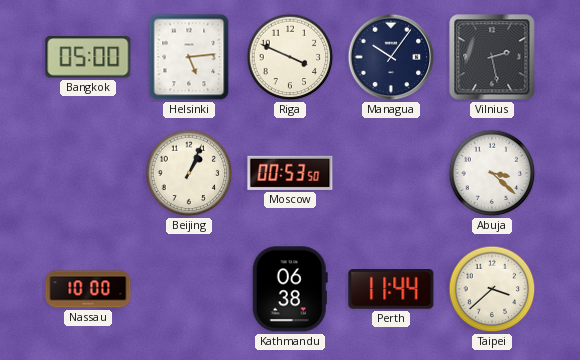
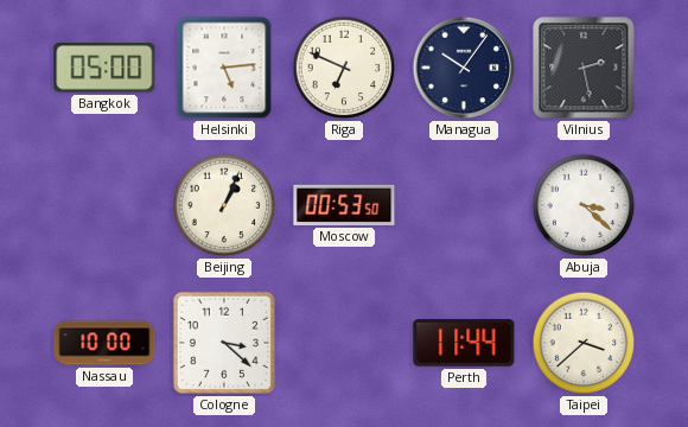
Riga: 3:49 -> 6:49 (344, 68)
Cologne: none -> 3:22 (224, 343)
Kathmandu: 06:38 -> none (290, 289)
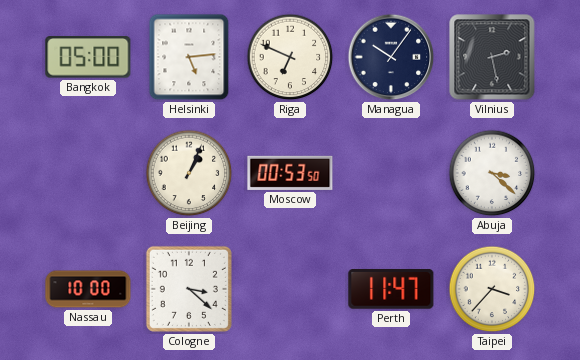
Perth: 11:44 -> 11:47 (391, 290)
Taipei: 3:38 -> 3:37 (492, 289)
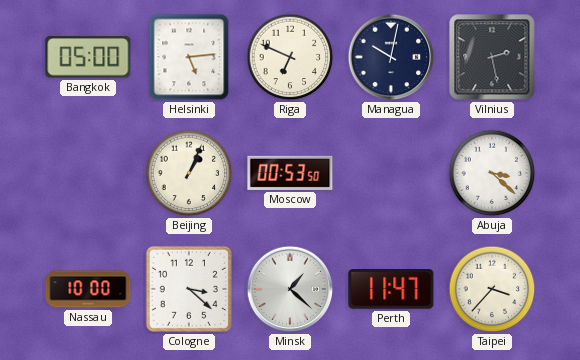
Managua: 10:06 -> 10:02 (391, 57)
Minsk: none -> 1:22 (290, 289)
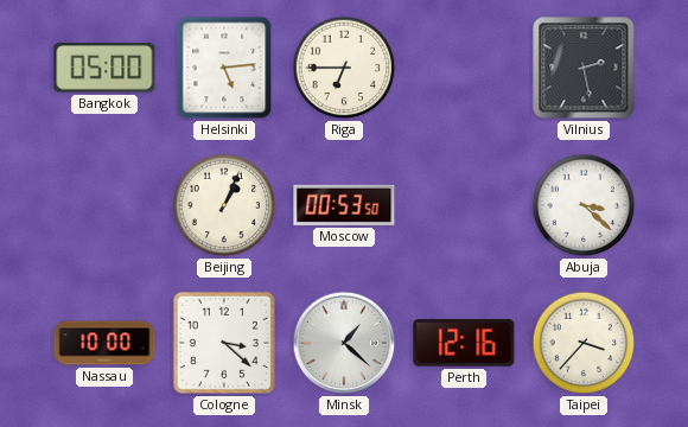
Riga: 6:49 -> 6:45 (344, 68)
Managua: 10:02 -> none (391, 57)
Perth: 11:47 -> 12:16 (464, 344)
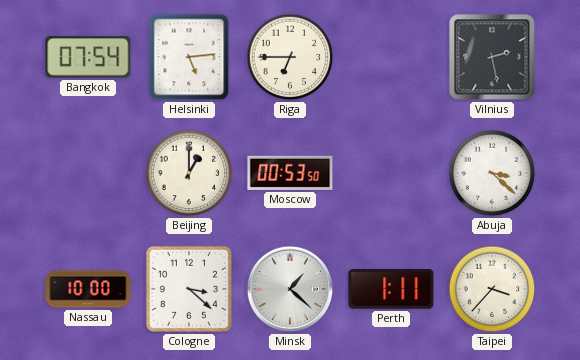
Bangkok: 05:00 -> 07:54 (88, 57)
Beijing: 1:04 -> 1:00 (189, 173)
Perth: 12:16 -> 1:11 (391, 290)
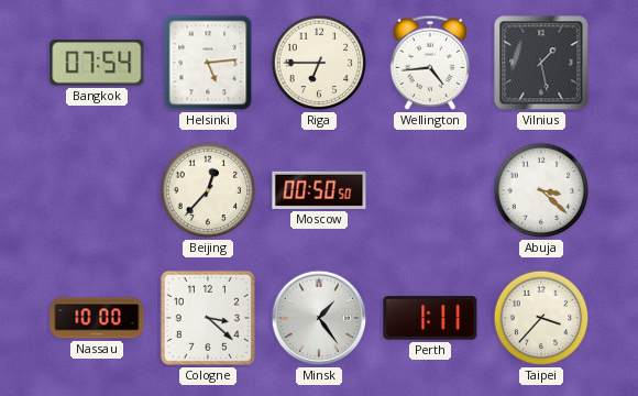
Wellington: none -> 4:44 (430, 63)
Vilnius: 2:28 -> 1:28 (541, 63)
Beijing: 1:00 -> 12:37 (208, 190)
Moscow: 00:53 -> 00:50 (319, 190)
Minsk: 1:22 -> 1:24 (319, 318)
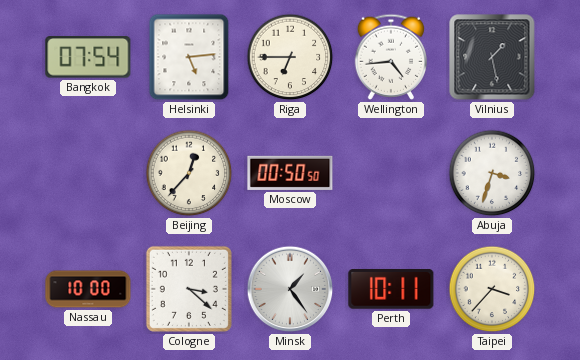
Abuja: 3:22 -> 3:33 (492, 173)
Perth: 1:11 -> 10:11 (391, 290)
